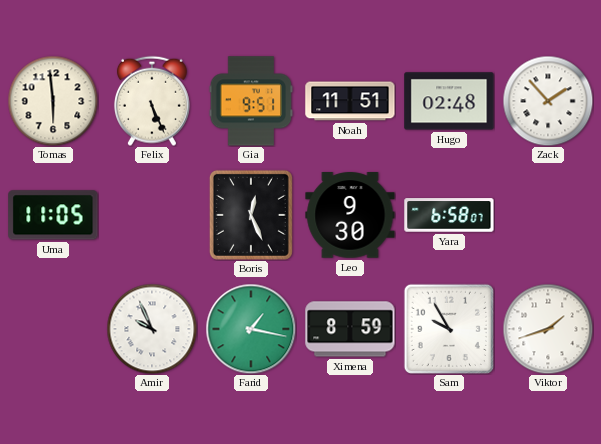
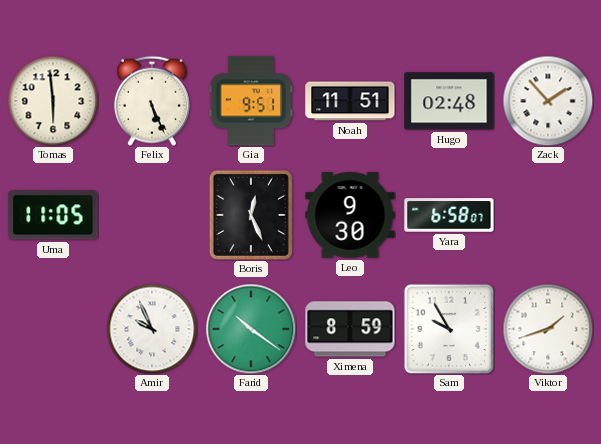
Farid: 1:17 -> 10:21 (251, 329)
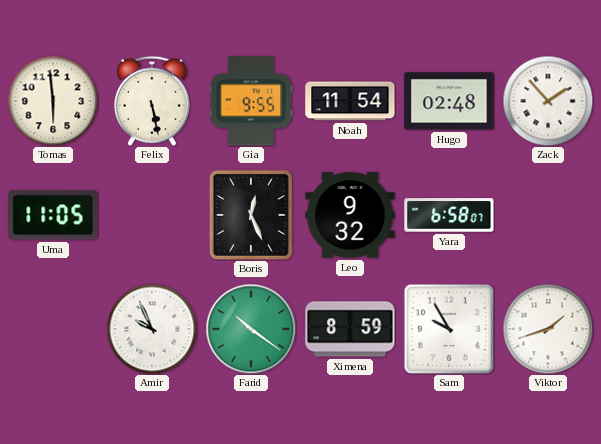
Felix: 5:26 -> 5:28 (152, 101)
Gia: 9:51 -> 9:55 (251, 101)
Noah: 11:51 -> 11:54 (350, 101)
Leo: 9:30 -> 9:32 (350, 215)
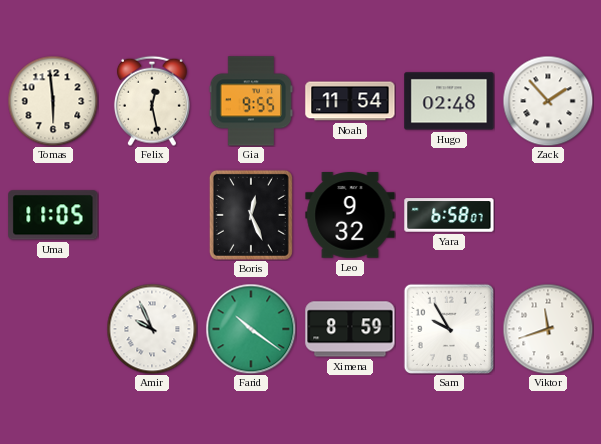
Felix: 5:28 -> 12:28 (152, 101)
Viktor: 1:42 -> 11:42 (548, 329)
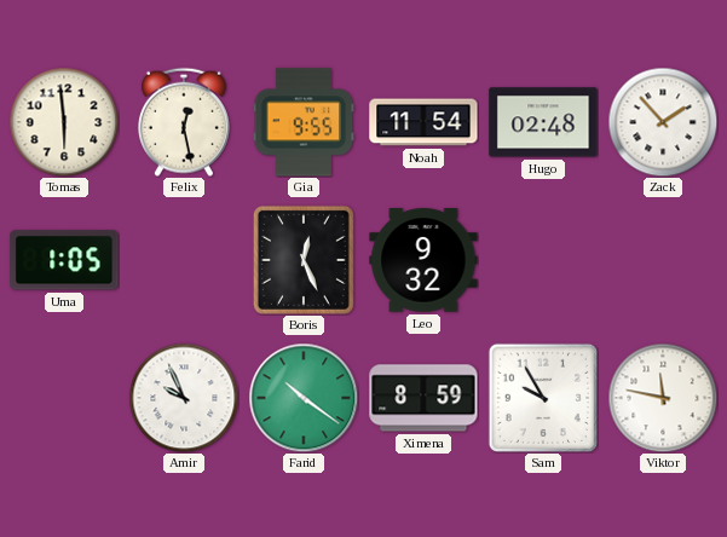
Uma: 11:05 -> 1:05 (64, 260)
Yara: 6:58 -> none (449, 215)
Viktor: 11:42 -> 11:47 (663, 398)
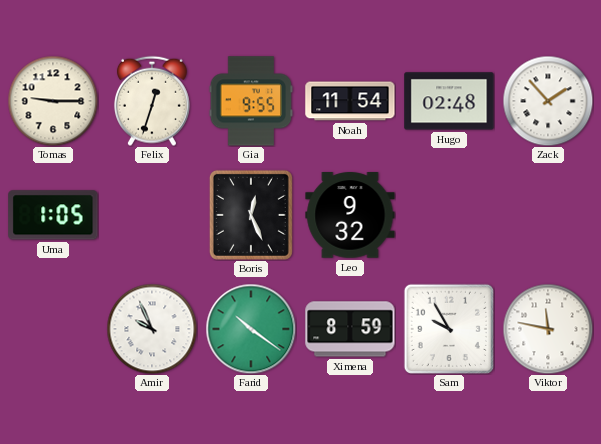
Tomas: 5:59 -> 9:15 (53, 101)
Felix: 12:28 -> 12:33 (152, 101)
